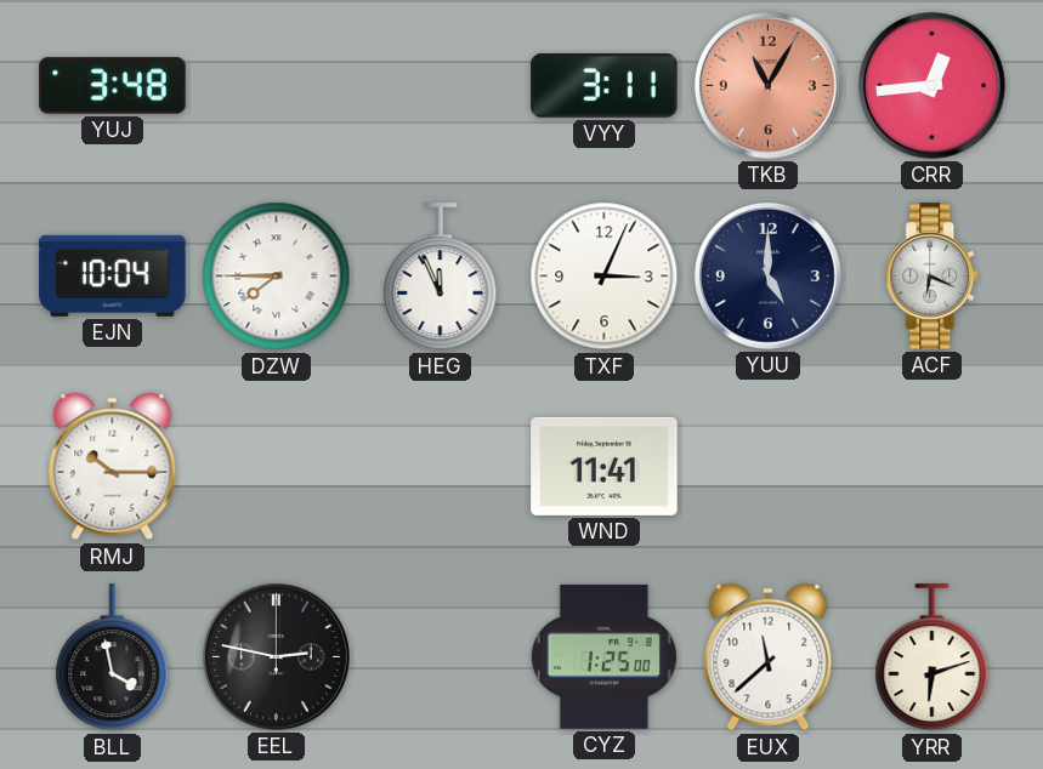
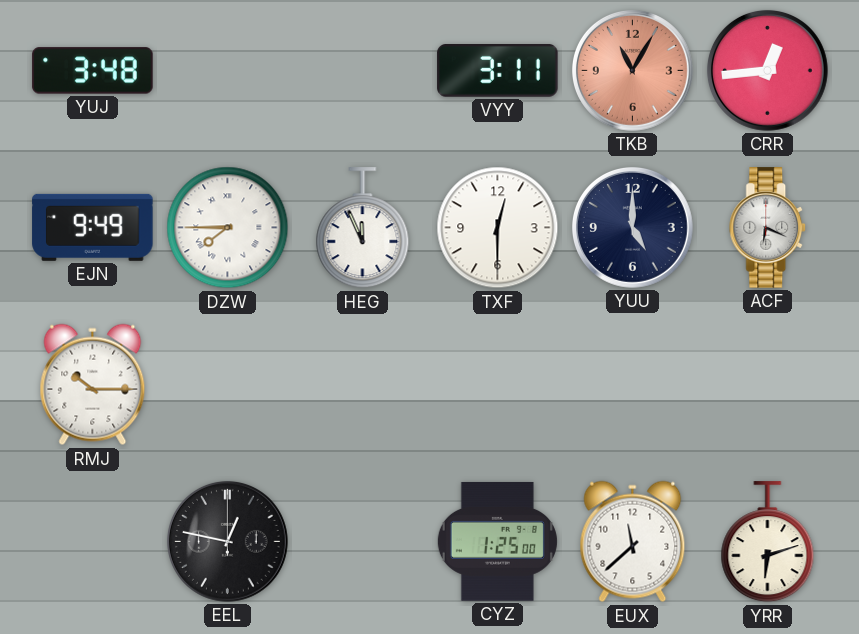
EJN: 10:04 -> 9:49 (93, 227)
TXF: 3:04 -> 12:30 (498, 228)
WND: 11:41 -> none (605, 466)
BLL: 3:58 -> none (113, 657)
EEL: 2:47 -> 12:47 (227, 541)
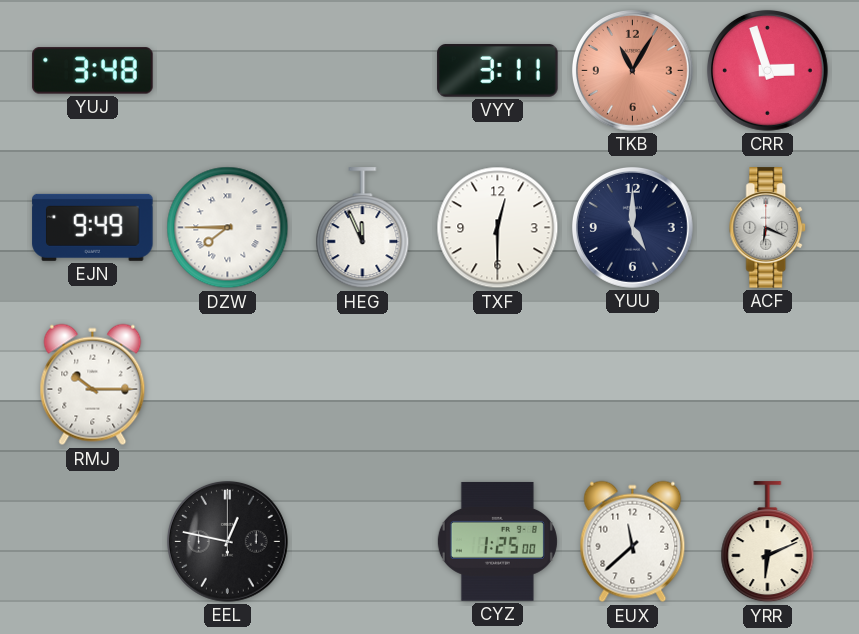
CRR: 12:44 -> 2:57 (767, 70)
YRR: 6:12 -> 6:11 (768, 542)
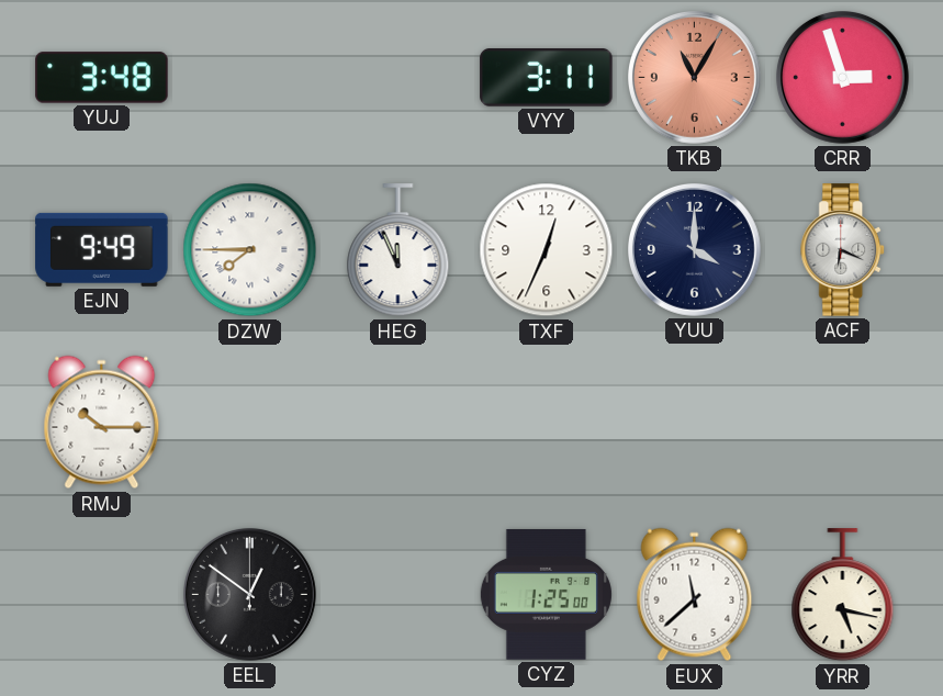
TXF: 12:30 -> 12:34 (547, 250)
YUU: 5:00 -> 4:00 (694, 249)
EEL: 12:47 -> 12:51 (249, 594)
YRR: 6:11 -> 5:17 (843, 595)
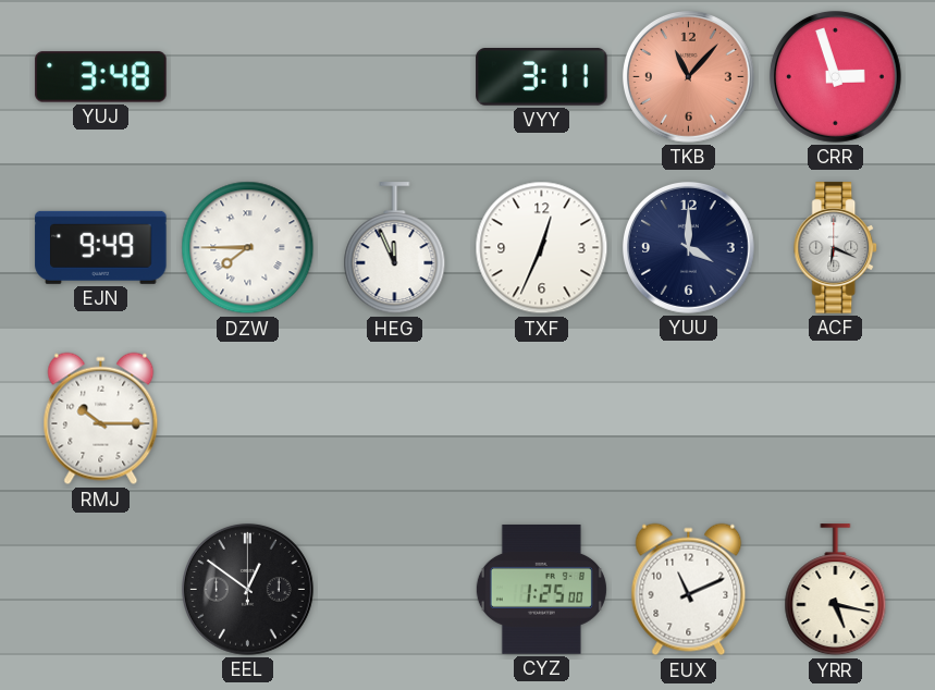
TKB: 11:05 -> 11:07 (688, 76)
EUX: 11:38 -> 11:11 (689, 590)
